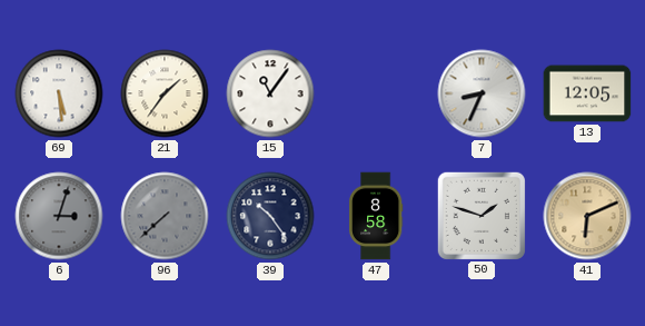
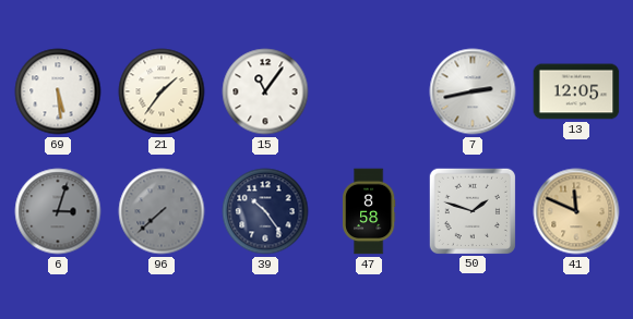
7: 8:34 -> 2:43 (473, 91)
41: 6:11 -> 11:49 (576, 211)
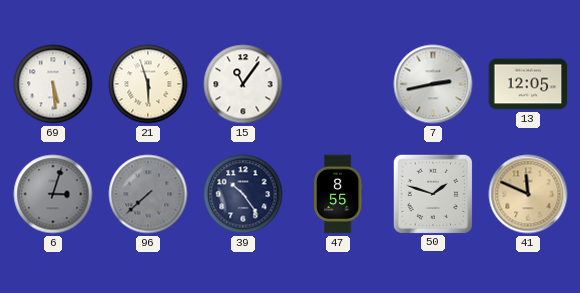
21: 1:36 -> 5:57 (148, 84)
47: 8:58 -> 8:55 (338, 194)
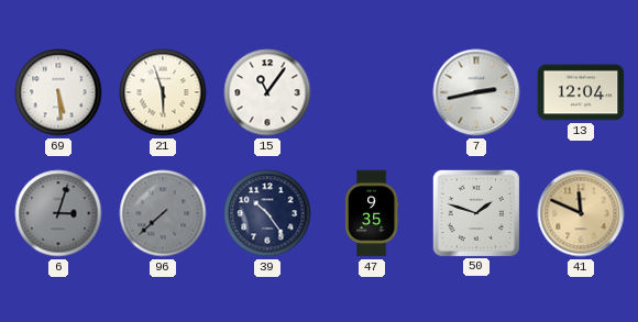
13: 12:05 -> 12:04 (581, 92)
47: 8:55 -> 9:35 (372, 213)
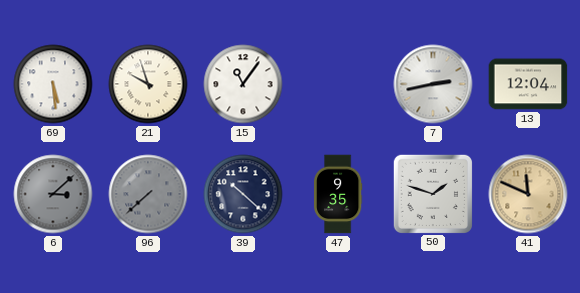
21: 5:57 -> 9:57 (148, 84)
6: 3:03 -> 3:08 (53, 194)
39: 10:24 -> 10:22 (243, 194)
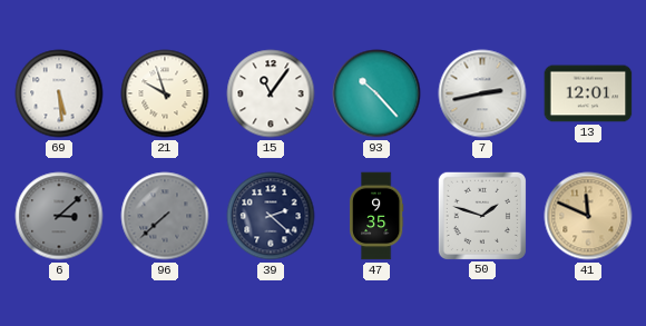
93: none -> 10:23 (376, 93)
13: 12:04 -> 12:01 (588, 93)
39: 10:22 -> 2:22 (271, 216)
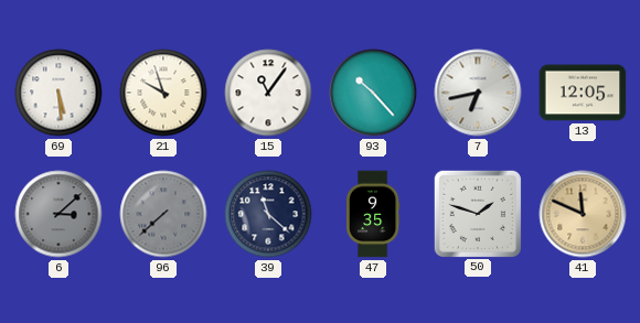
7: 2:43 -> 6:43 (478, 93)
13: 12:01 -> 12:05 (583, 93)
39: 2:22 -> 11:22 (268, 214)
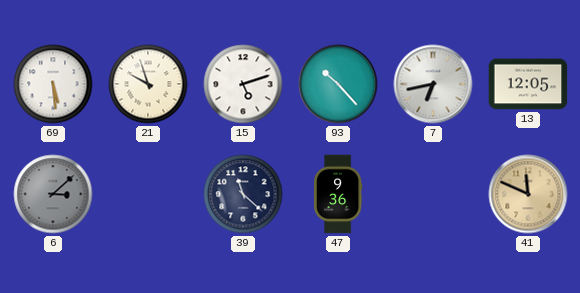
15: 11:06 -> 5:12 (243, 84)
96: 7:38 -> none (163, 214)
47: 9:35 -> 9:36 (338, 194)
50: 1:48 -> none (477, 213)
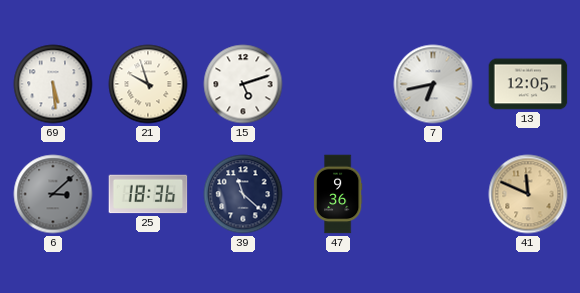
93: 10:23 -> none (338, 84)
25: none -> 18:36 (148, 194)
